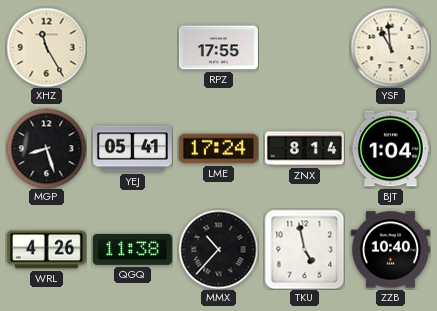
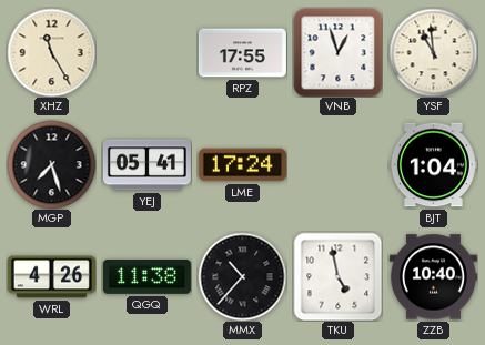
VNB: none -> 12:57 (337, 52)
MGP: 8:27 -> 7:27 (51, 164)
ZNX: 8:14 -> none (304, 149)
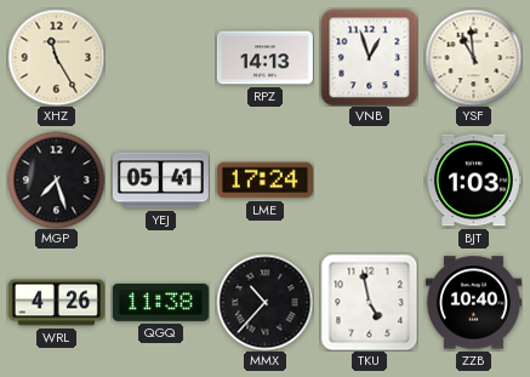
RPZ: 17:55 -> 14:13 (264, 58)
BJT: 1:04 -> 1:03 (473, 181)
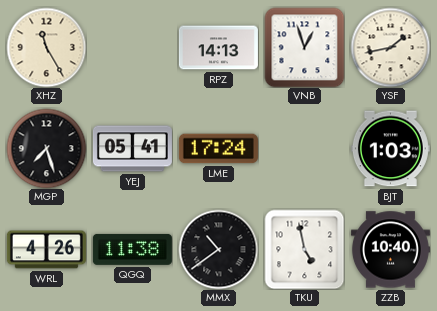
YSF: 10:59 -> 1:43 (390, 47)
MMX: 10:37 -> 10:39 (218, 249)
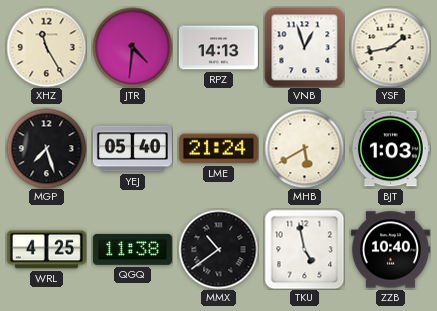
JTR: none -> 4:31 (132, 47)
YEJ: 05:41 -> 05:40 (132, 149)
LME: 17:24 -> 21:24 (218, 149)
MHB: none -> 5:40 (304, 148)
WRL: 4:26 -> 4:25 (46, 250)
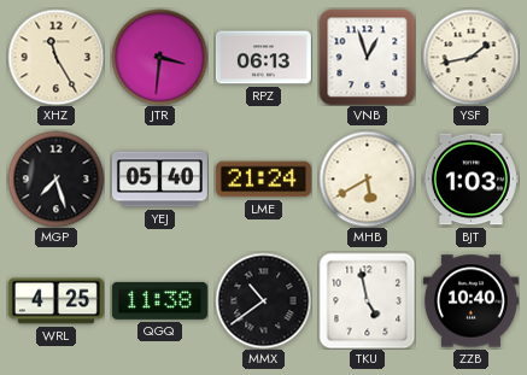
JTR: 4:31 -> 3:31 (159, 57)
RPZ: 14:13 -> 06:13 (263, 58)
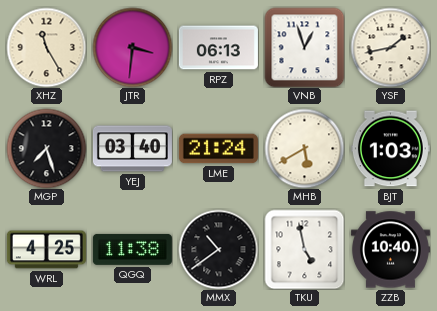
YEJ: 05:40 -> 03:40 (132, 149)
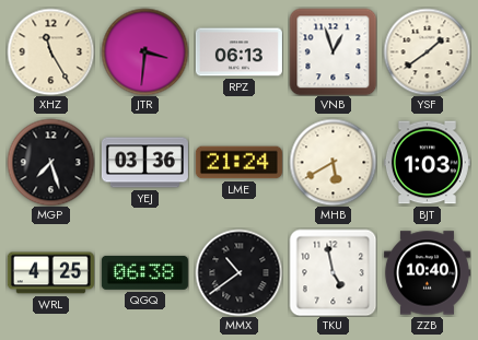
YSF: 1:43 -> 1:39 (427, 51)
YEJ: 03:40 -> 03:36 (144, 163)
QGQ: 11:38 -> 06:38 (144, 272)
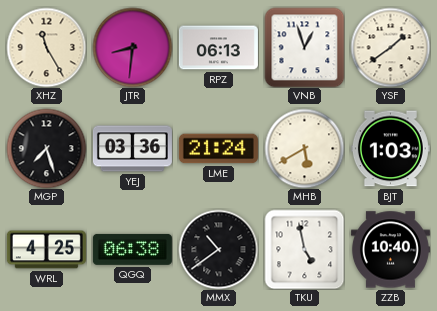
JTR: 3:31 -> 8:31 (132, 47)
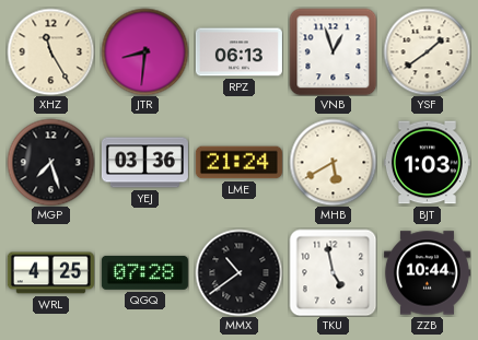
QGQ: 06:38 -> 07:28 (144, 272)
ZZB: 10:40 -> 10:44 (427, 273)
